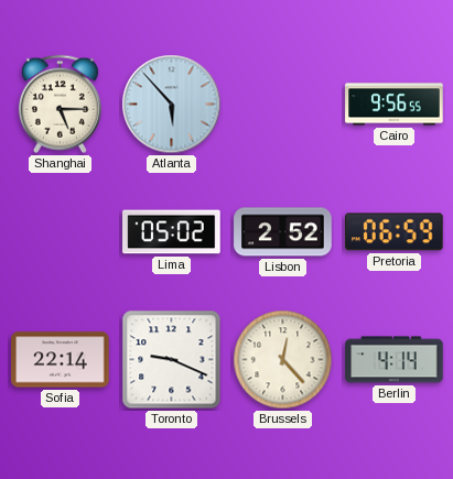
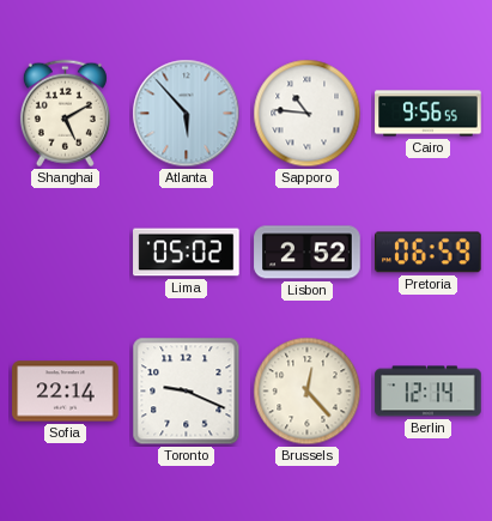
Shanghai: 5:15 -> 5:10 (65, 114)
Sapporo: none -> 10:46 (308, 114)
Berlin: 4:14 -> 12:14 (429, 392)
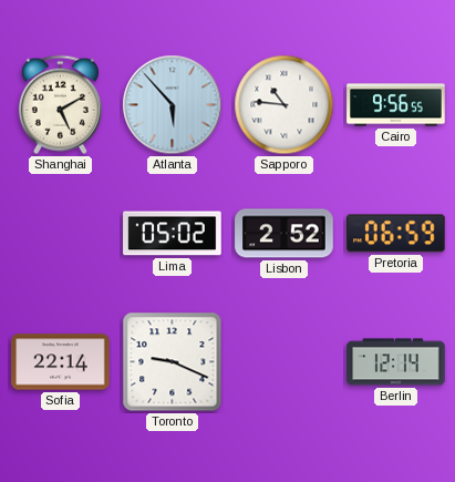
Brussels: 12:23 -> none (308, 392)
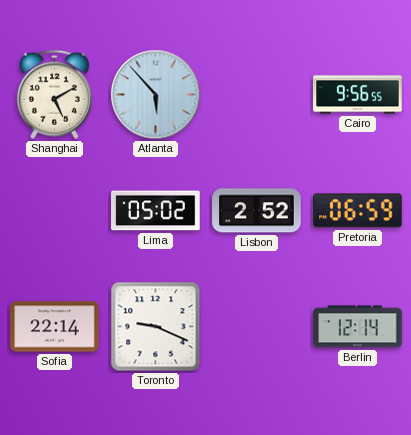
Sapporo: 10:46 -> none (285, 105)
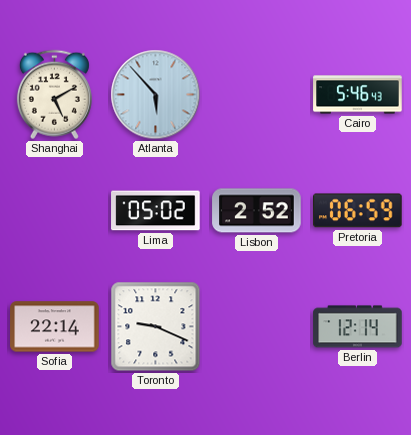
Cairo: 9:56 -> 5:46 (358, 95)
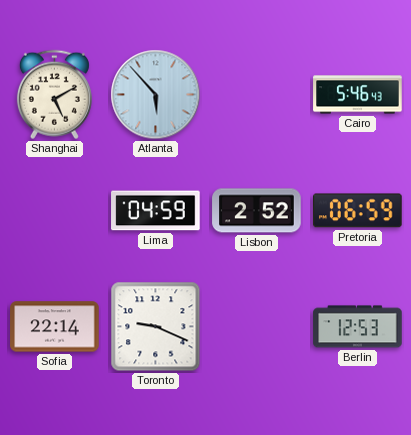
Lima: 05:02 -> 04:59 (156, 211)
Berlin: 12:14 -> 12:53 (358, 327)
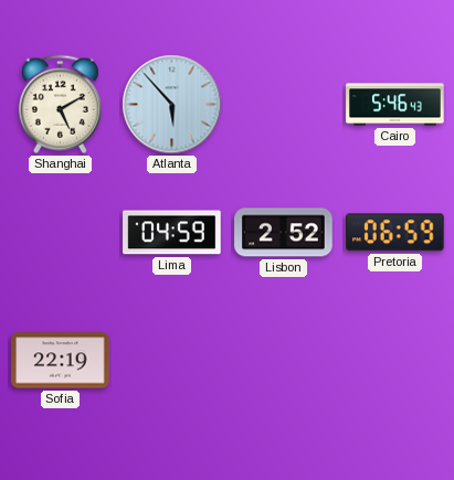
Sofia: 22:14 -> 22:19 (61, 361)
Toronto: 9:19 -> none (156, 327)
Berlin: 12:53 -> none (358, 327)
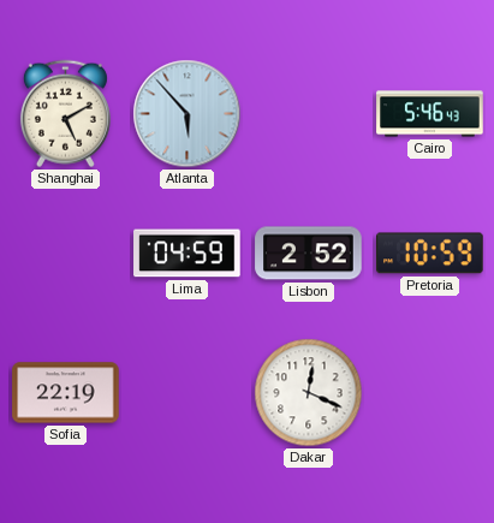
Pretoria: 06:59 -> 10:59 (430, 254)
Dakar: none -> 12:19 (309, 393)
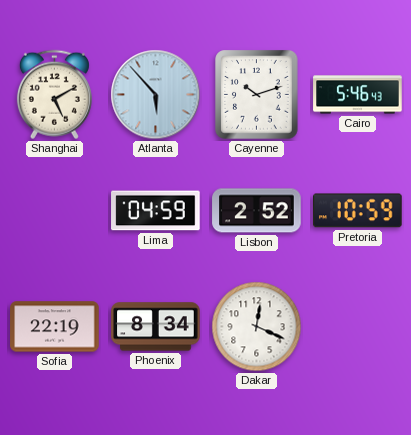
Cayenne: none -> 10:12 (257, 95)
Phoenix: none -> 8:34 (156, 327)
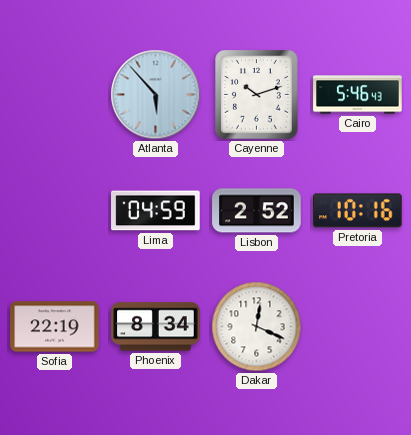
Shanghai: 5:10 -> none (54, 95)
Pretoria: 10:59 -> 10:16 (358, 211)
